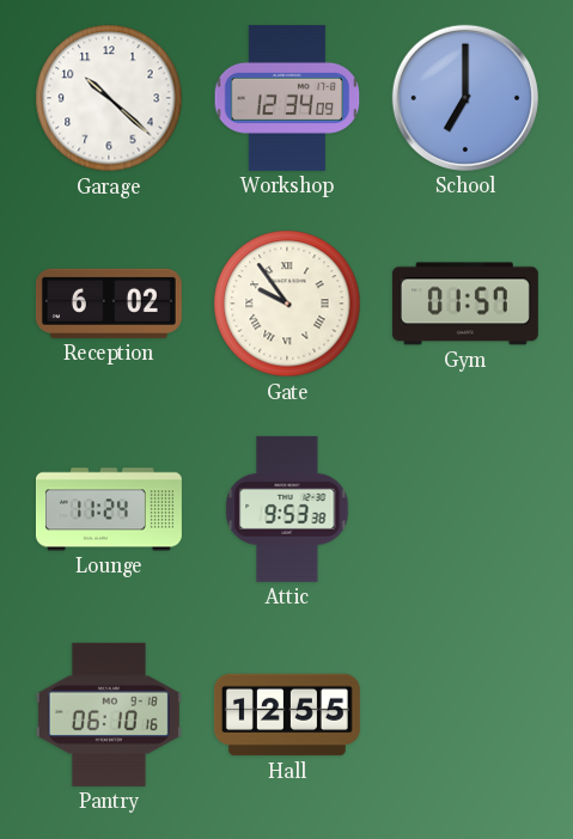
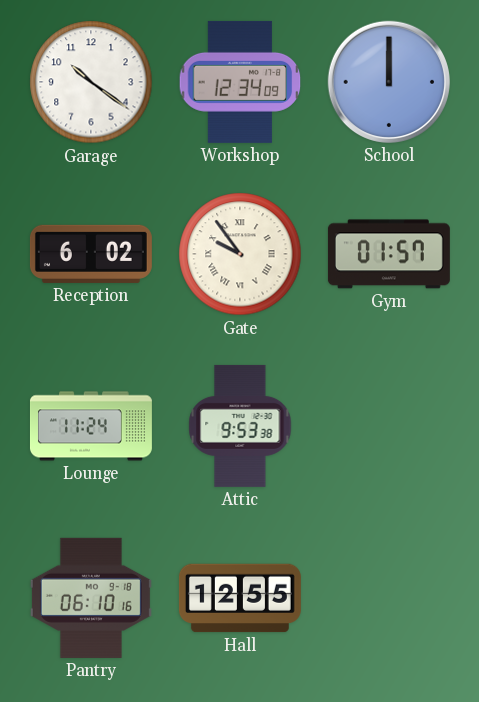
Garage: 10:22 -> 10:21 (91, 82)
School: 7:00 -> 12:00 (389, 82)
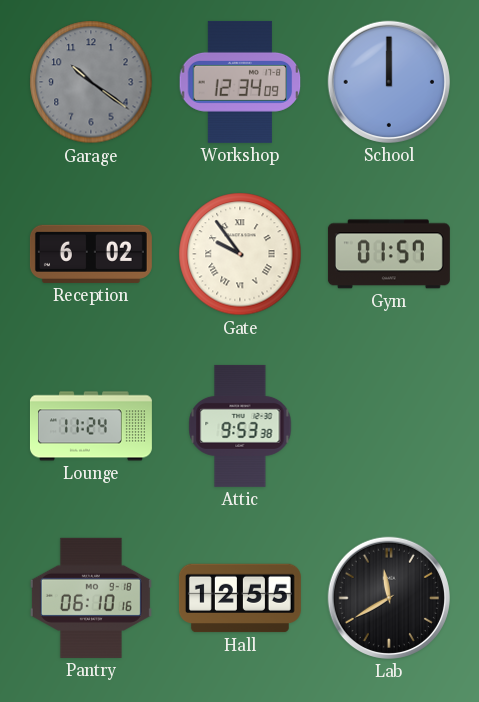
Garage dial: white -> grey (91, 82)
Lab: none -> 11:40 (389, 598)
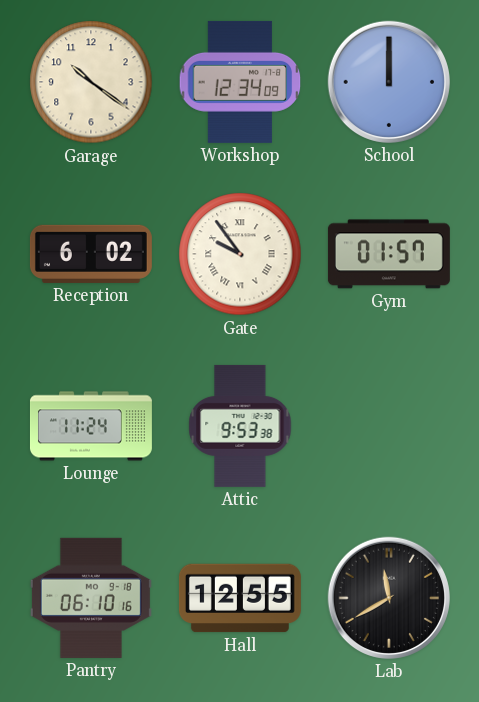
Garage dial: grey -> cream (91, 82)
